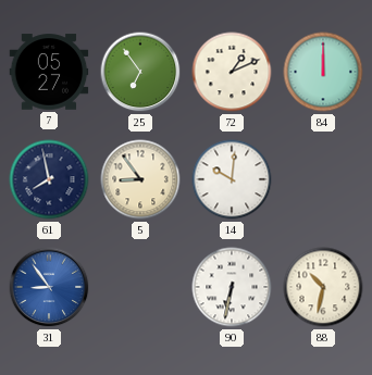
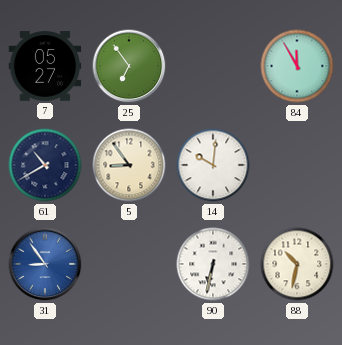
72: 1:11 -> none (232, 72)
84: 12:00 -> 11:55 (297, 66)
61: 7:58 -> 10:40 (45, 165)
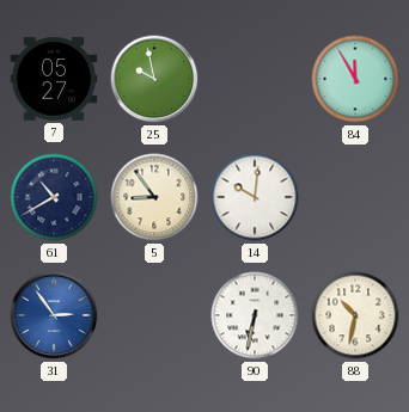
25: 6:54 -> 9:58 (154, 79)
31: 8:54 -> 2:54 (54, 315)
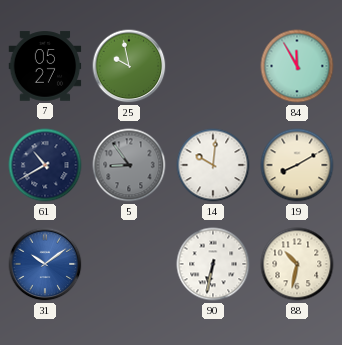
5 dial: cream -> grey (129, 165)
19: none -> 8:10 (297, 165)
31: 2:54 -> 10:09 (45, 264)
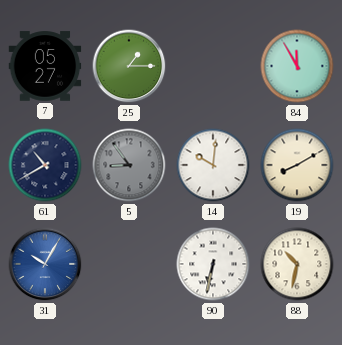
25: 9:58 -> 1:15 (129, 66)
31: 10:09 -> 10:05 (45, 264)
